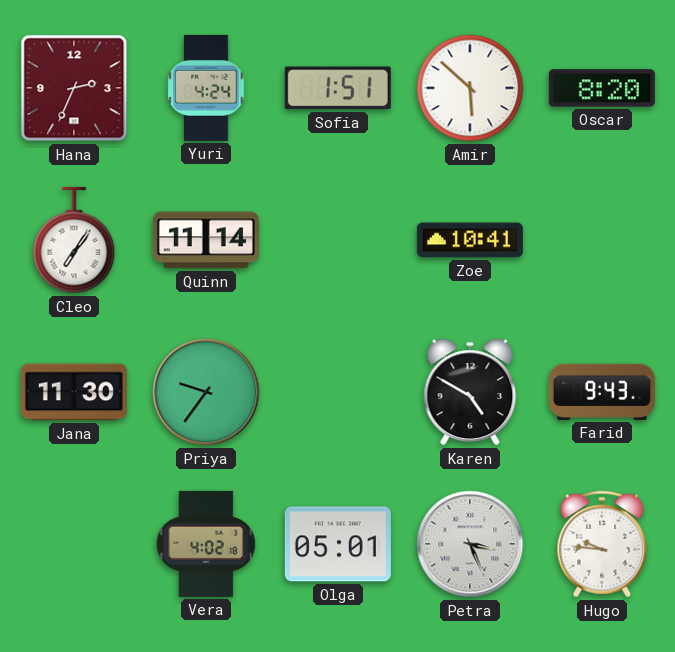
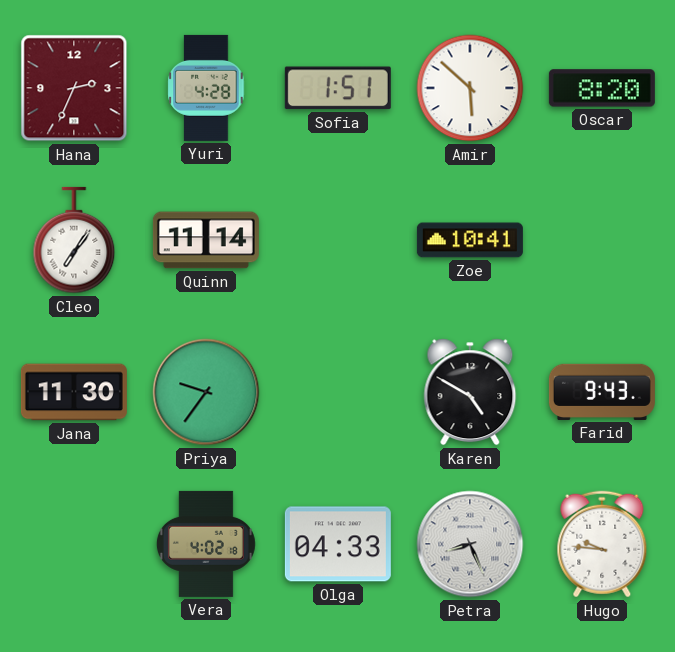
Yuri: 4:24 -> 4:28 (206, 88)
Olga: 05:01 -> 04:33 (338, 544)
Petra: 3:26 -> 8:26 (470, 544)
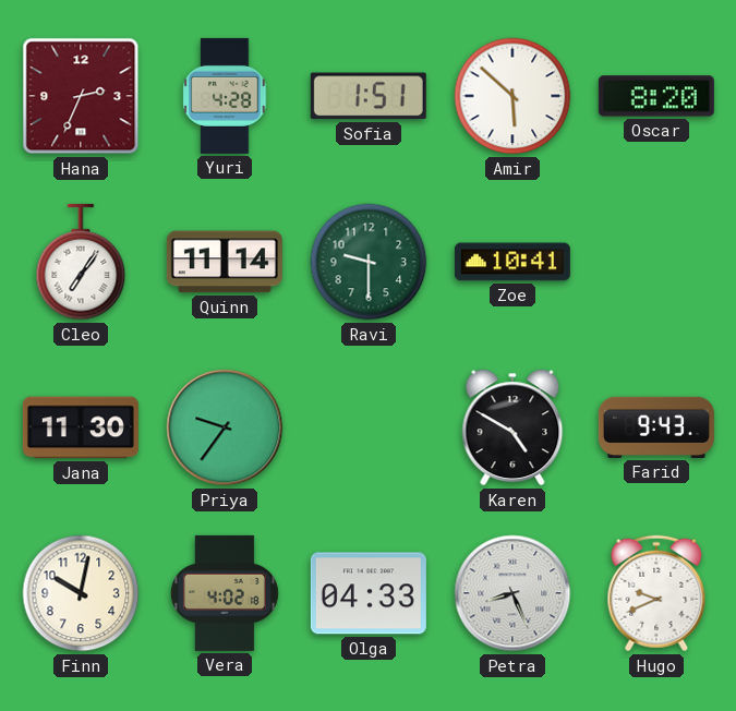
Ravi: none -> 9:30 (369, 262)
Finn: none -> 10:02 (81, 593)
Hugo: 9:46 -> 9:41 (656, 593)
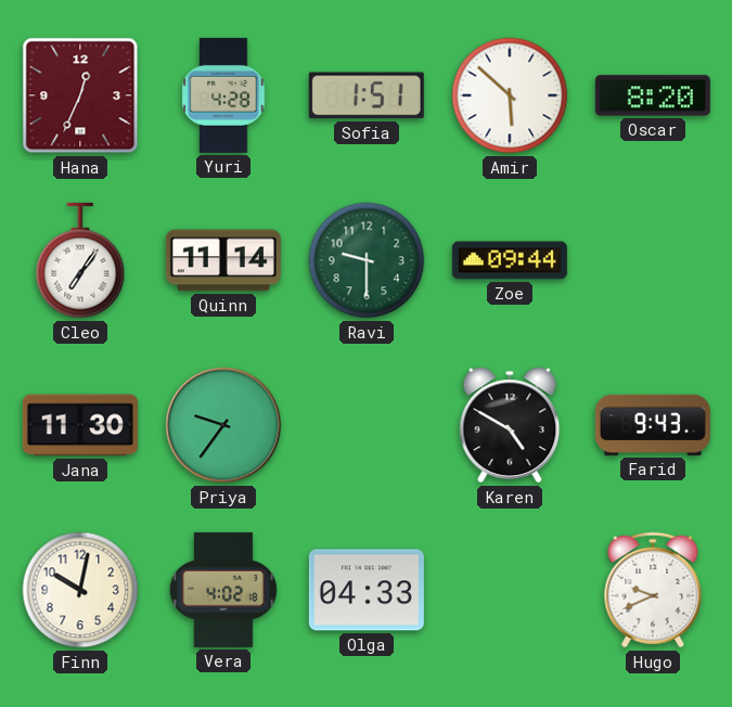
Hana: 2:34 -> 12:34 (80, 95)
Zoe: 10:41 -> 09:44 (510, 260)
Petra: 8:26 -> none (512, 593)
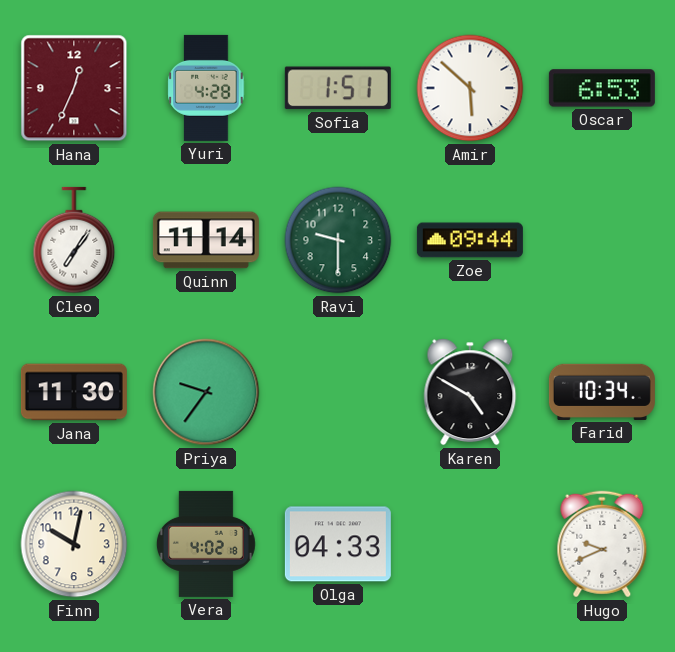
Oscar: 8:20 -> 6:53 (602, 88)
Farid: 9:43 -> 10:34 (602, 392)
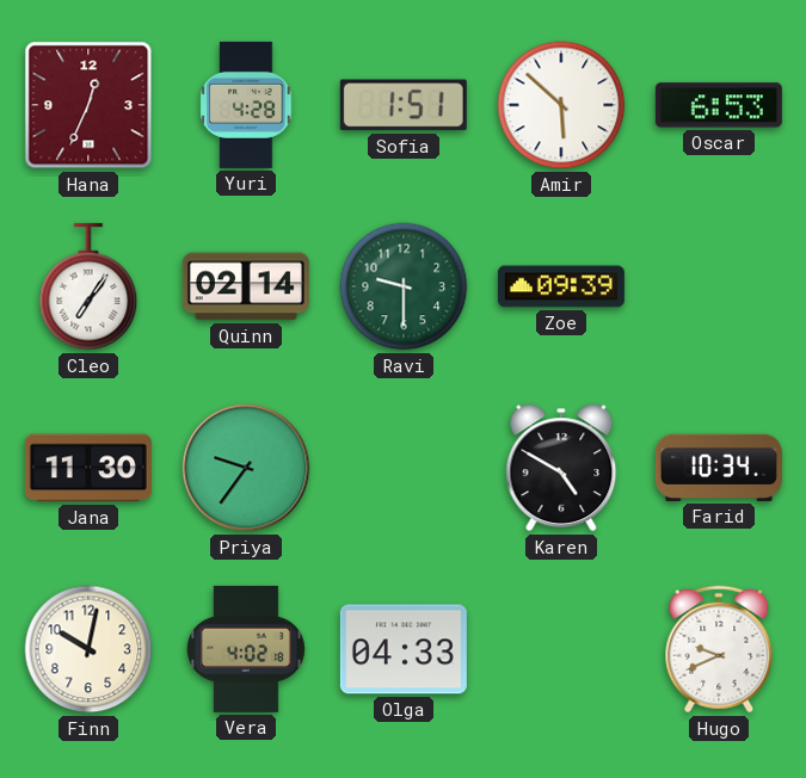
Quinn: 11:14 -> 02:14 (246, 286)
Zoe: 09:44 -> 09:39 (561, 286)
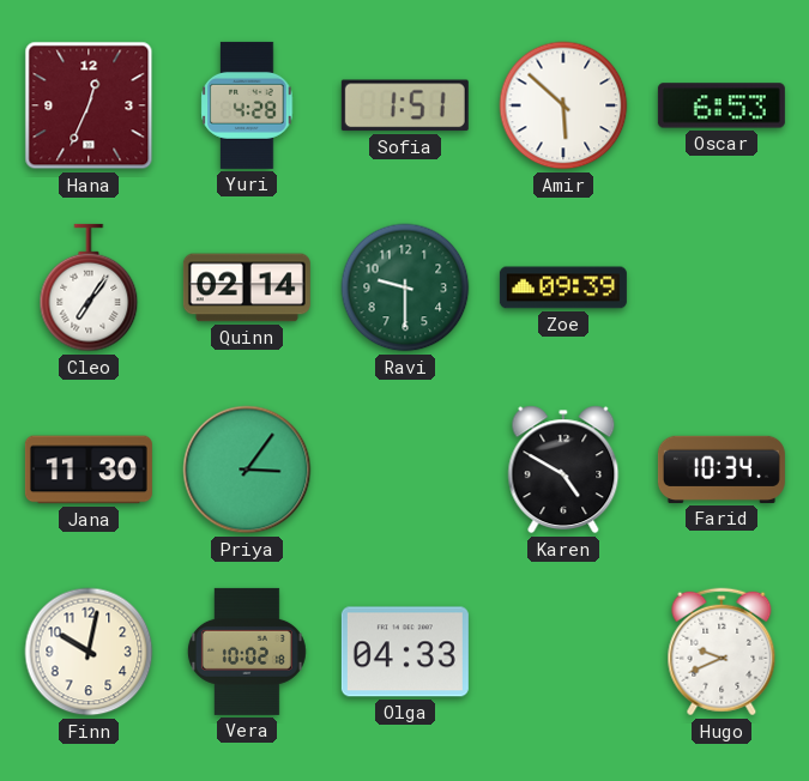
Priya: 9:36 -> 3:06 (247, 470)
Vera: 4:02 -> 10:02 (247, 652)
